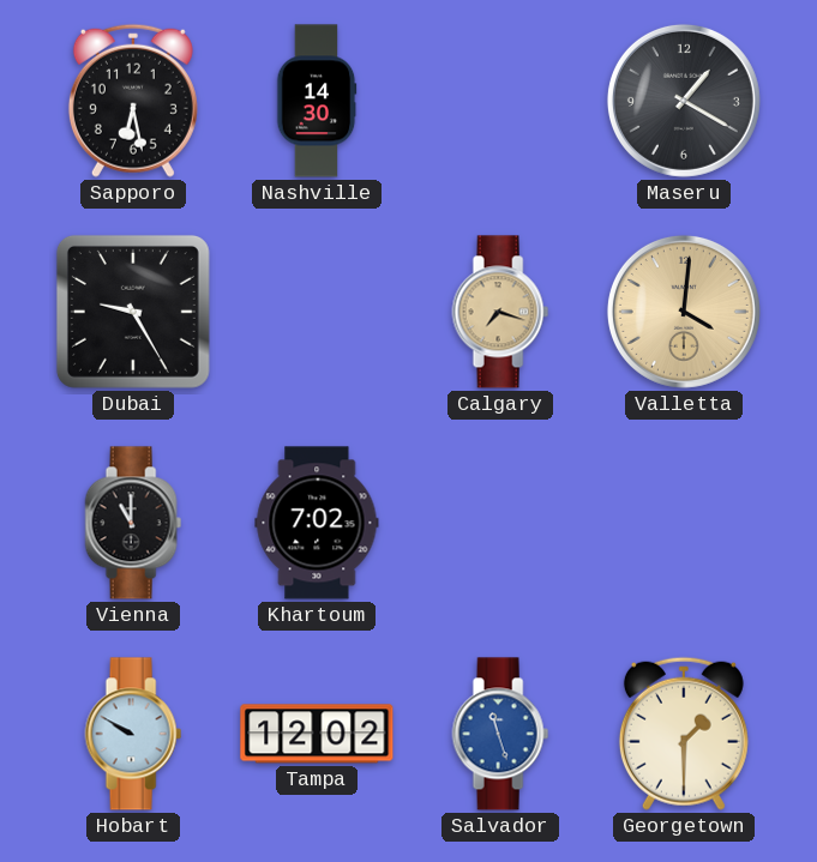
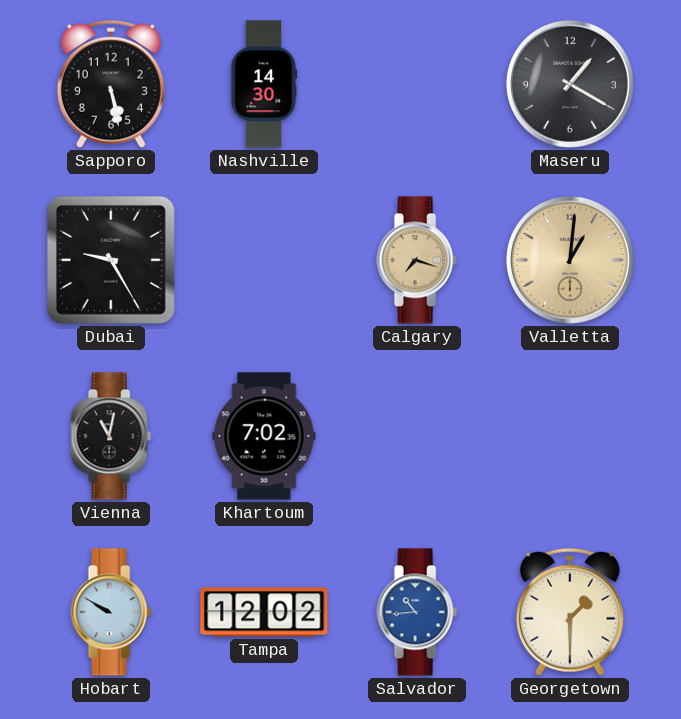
Sapporo: 6:28 -> 5:28 (111, 84)
Valletta: 4:01 -> 1:01 (570, 260)
Vienna: 11:00 -> 11:02 (111, 436)
Salvador: 11:27 -> 10:44 (417, 612)
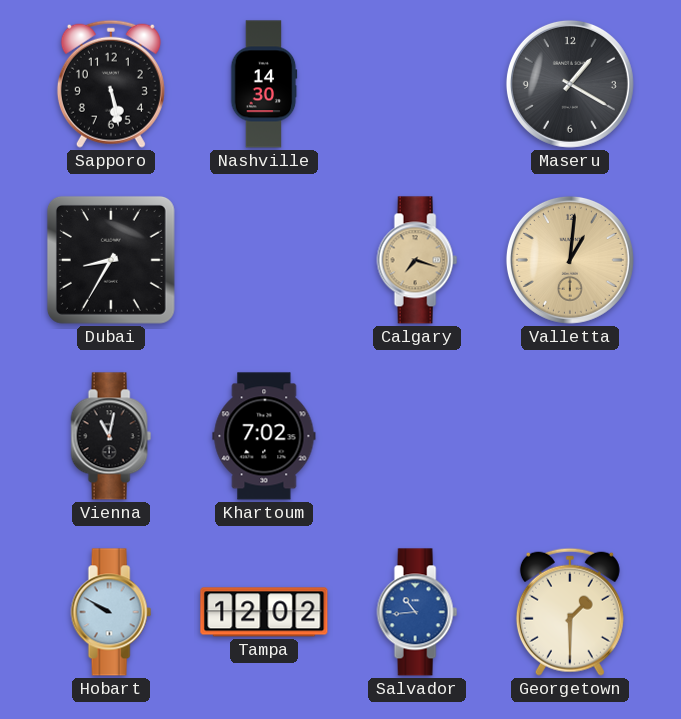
Dubai: 9:25 -> 8:35 (111, 260)
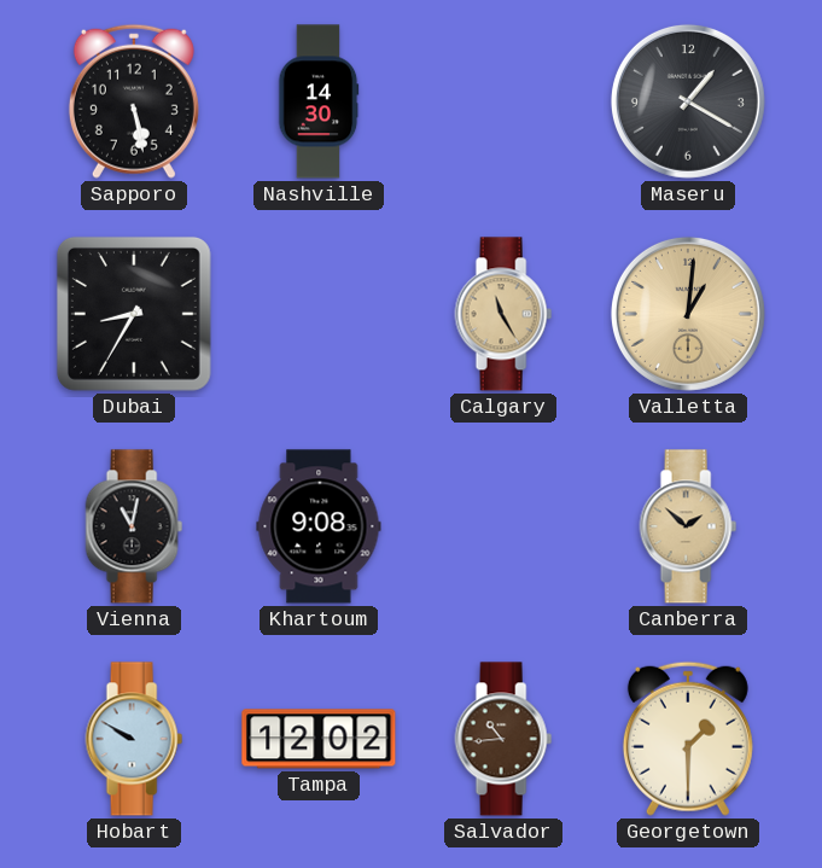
Calgary: 7:18 -> 11:25 (503, 314)
Khartoum: 7:02 -> 9:08 (319, 526)
Canberra: none -> 1:52 (688, 526)
Salvador dial: blue -> brown (503, 739)
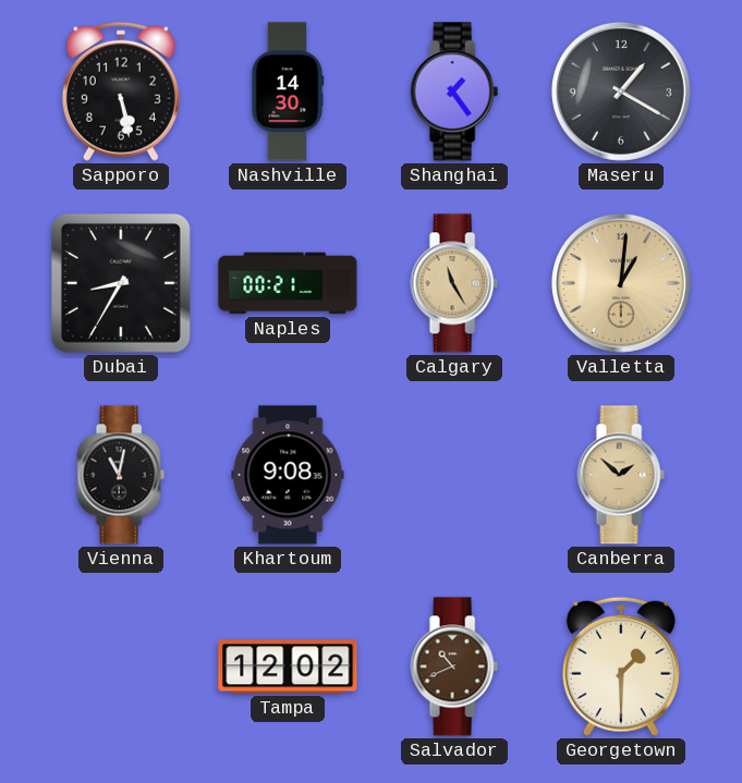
Shanghai: none -> 1:24 (454, 91)
Naples: none -> 00:21 (288, 283)
Hobart: 9:50 -> none (134, 739)
Salvador: 10:44 -> 10:41 (454, 666)
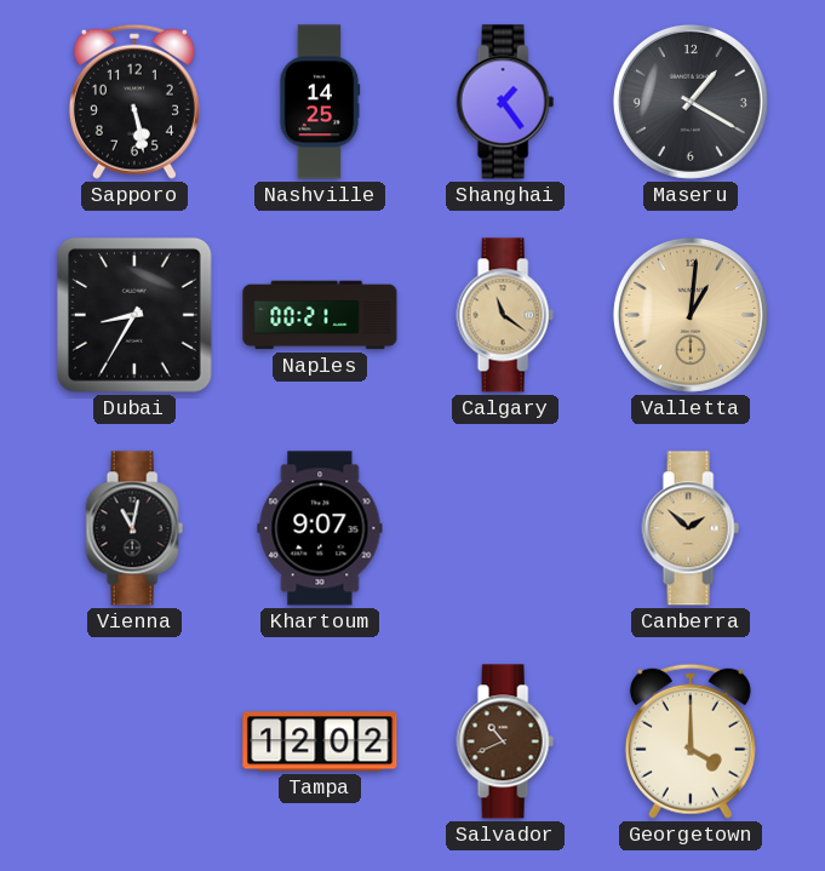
Nashville: 14:30 -> 14:25 (320, 102)
Calgary: 11:25 -> 11:21 (505, 315)
Khartoum: 9:08 -> 9:07 (320, 528)
Georgetown: 1:30 -> 4:00 (691, 741)
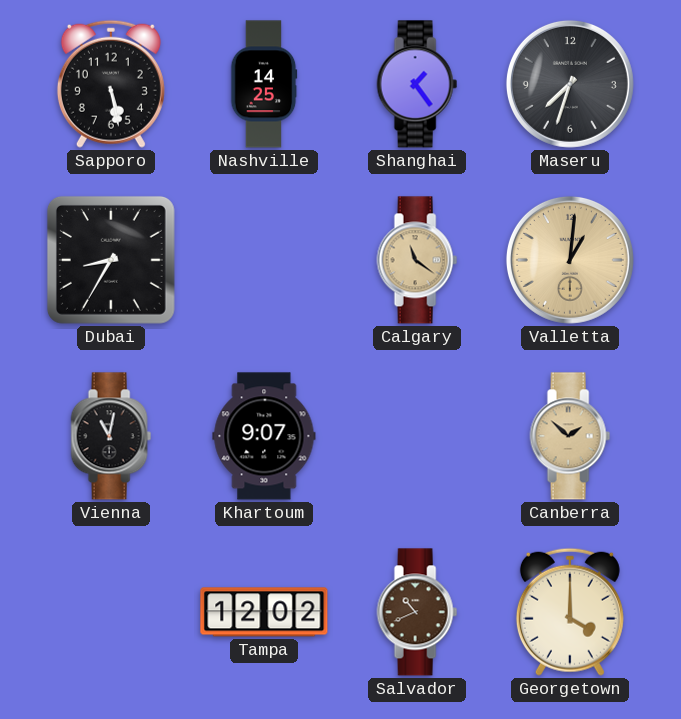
Maseru: 1:20 -> 7:33 (570, 84)
Naples: 00:21 -> none (320, 315)
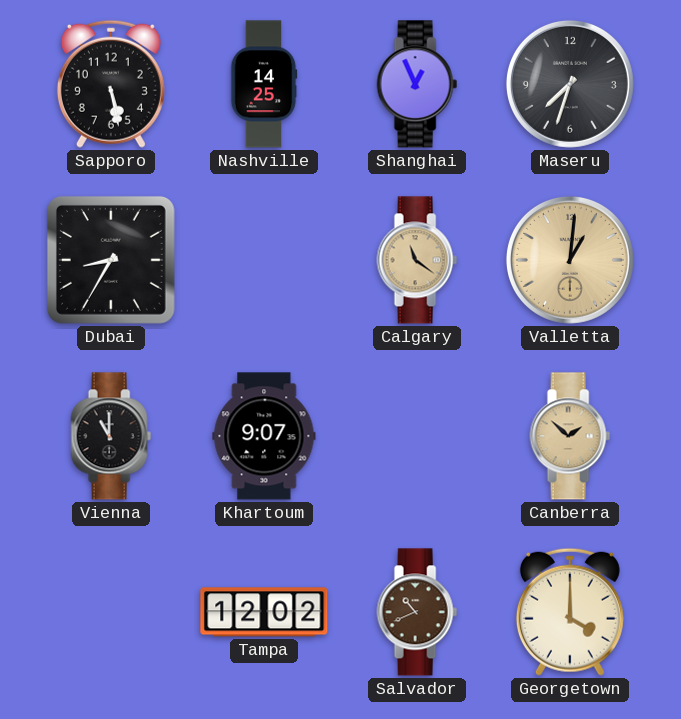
Shanghai: 1:24 -> 12:56 (417, 84)
Vienna: 11:02 -> 11:00 (111, 436)
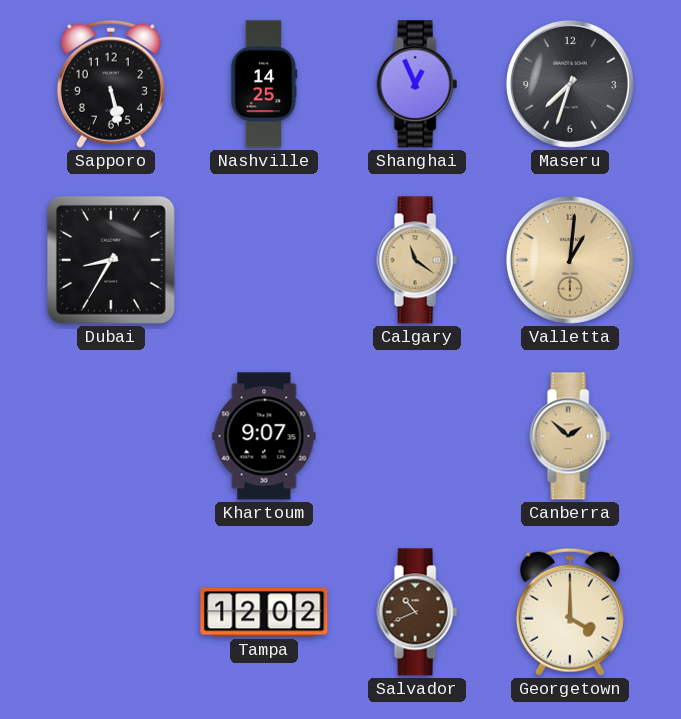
Vienna: 11:00 -> none (111, 436)
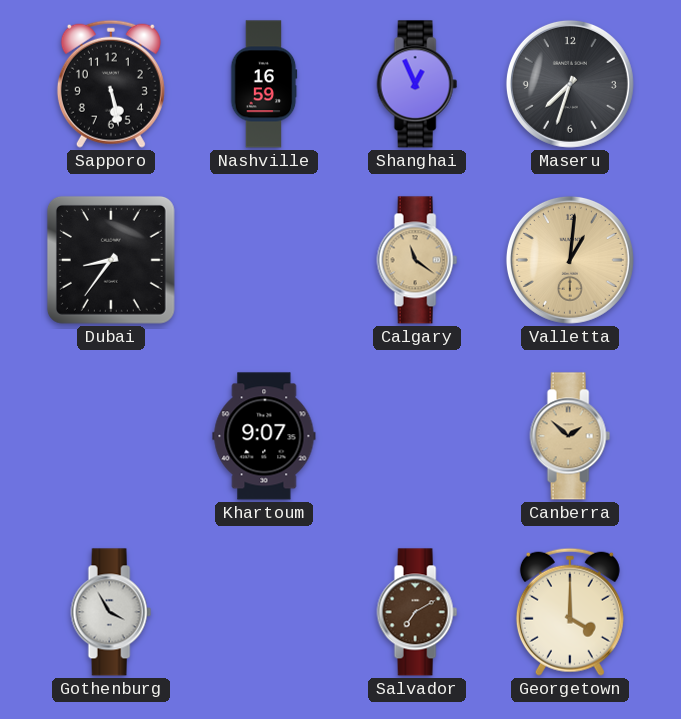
Nashville: 14:25 -> 16:59 (264, 84)
Dubai: 8:35 -> 8:36 (111, 260)
Gothenburg: none -> 3:55 (111, 612)
Tampa: 12:02 -> none (264, 612)
Salvador: 10:41 -> 7:10 (417, 612)
